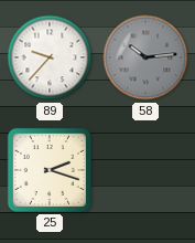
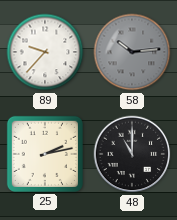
25: 2:18 -> 2:13 (45, 154)
48: none -> 11:00 (132, 154)
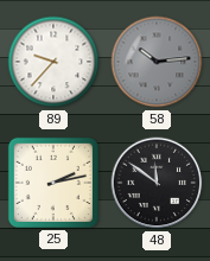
48: 11:00 -> 11:51 (157, 183)
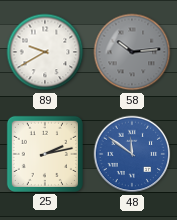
89: 9:37 -> 9:40 (45, 52)
48 dial: black -> blue (132, 154)
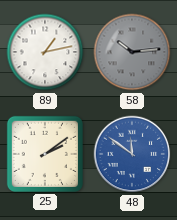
89: 9:40 -> 1:13 (45, 52)
25: 2:13 -> 2:09 (45, 154)
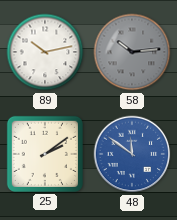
89: 1:13 -> 10:13 (45, 52)
